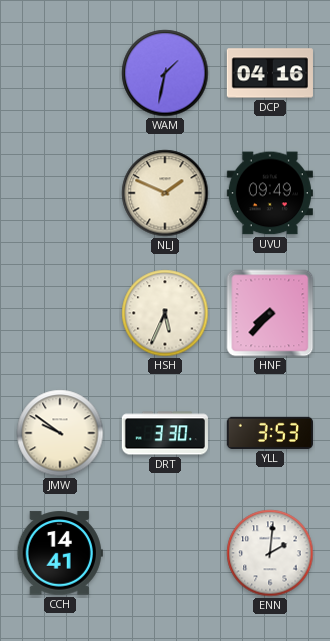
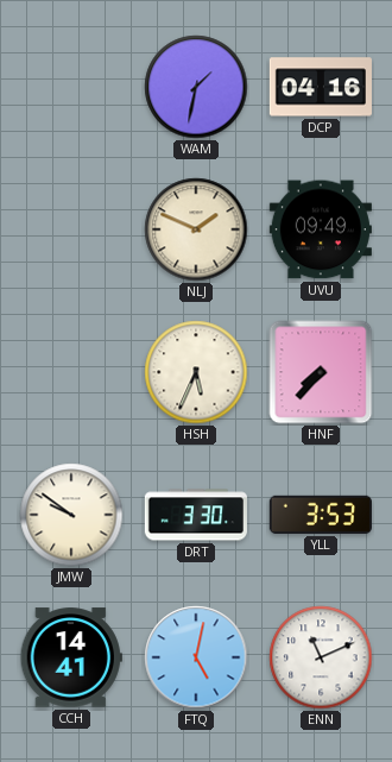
FTQ: none -> 5:02 (196, 657)
ENN: 2:01 -> 11:11 (321, 657)
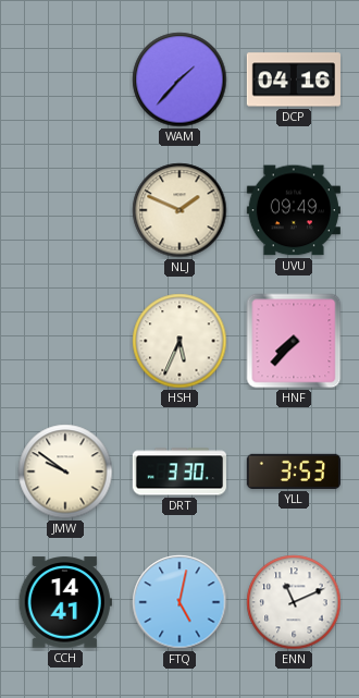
WAM: 1:32 -> 1:37 (179, 79)
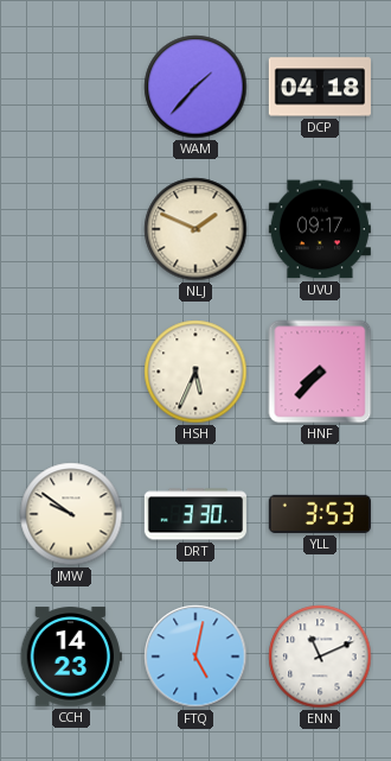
DCP: 04:16 -> 04:18 (320, 87)
UVU: 09:49 -> 09:17 (320, 229)
CCH: 14:41 -> 14:23 (71, 657)
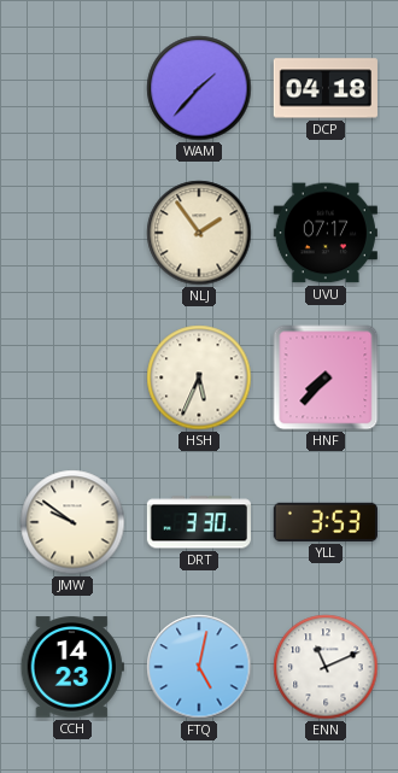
NLJ: 1:49 -> 1:54 (199, 233)
UVU: 09:17 -> 07:17 (326, 233)
